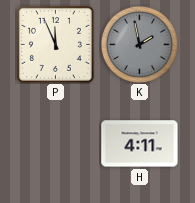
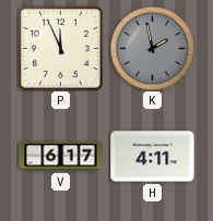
V: none -> 6:17 (61, 157)
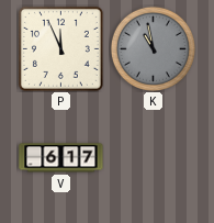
K: 1:58 -> 10:58 (153, 48)
H: 4:11 -> none (153, 157)
